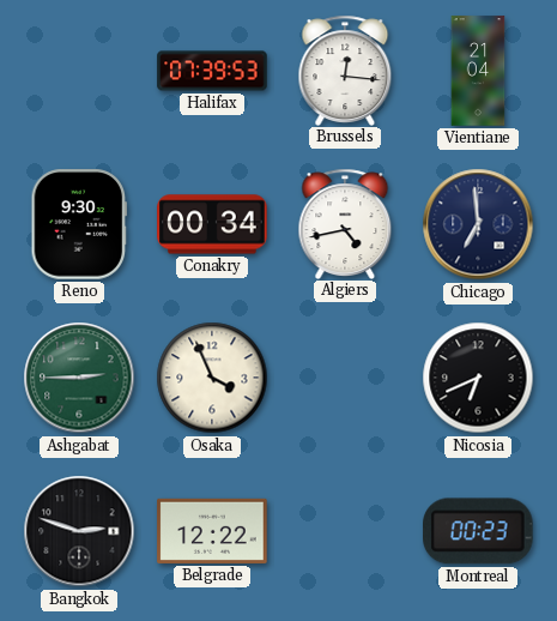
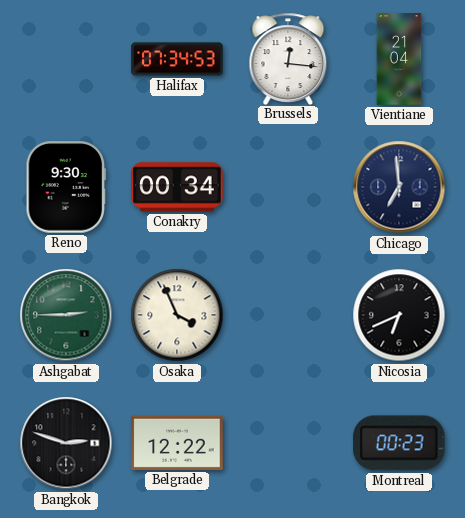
Halifax: 07:39 -> 07:34 (177, 59)
Algiers: 4:43 -> none (345, 223)
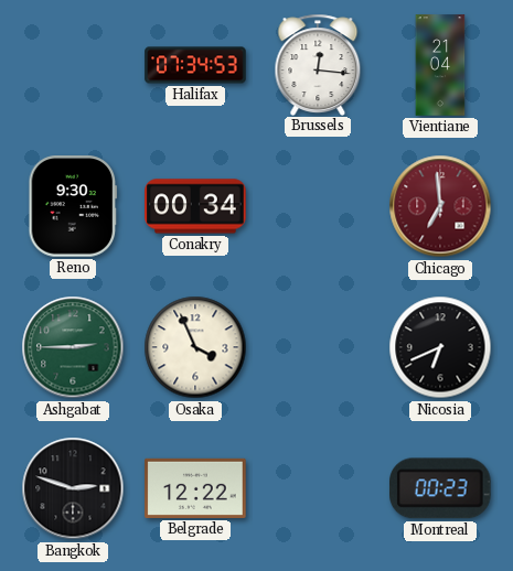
Chicago dial: navy -> burgundy (440, 206)
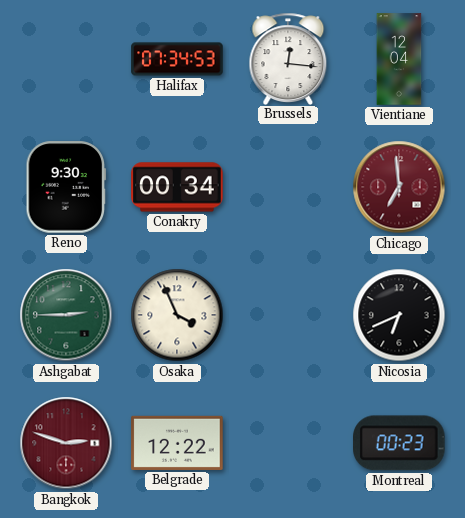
Vientiane: 21:04 -> 12:04 (399, 59)
Bangkok dial: black -> burgundy (66, 443)
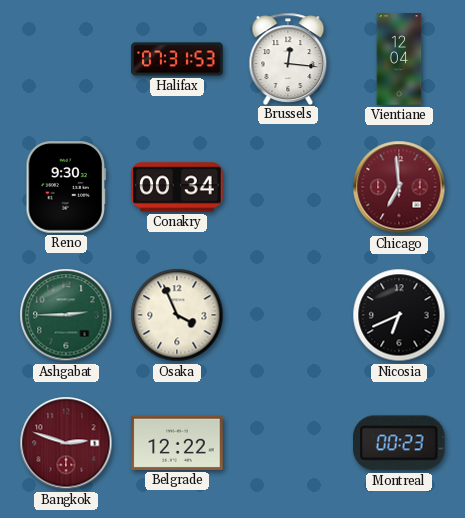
Halifax: 07:34 -> 07:31 (177, 59)
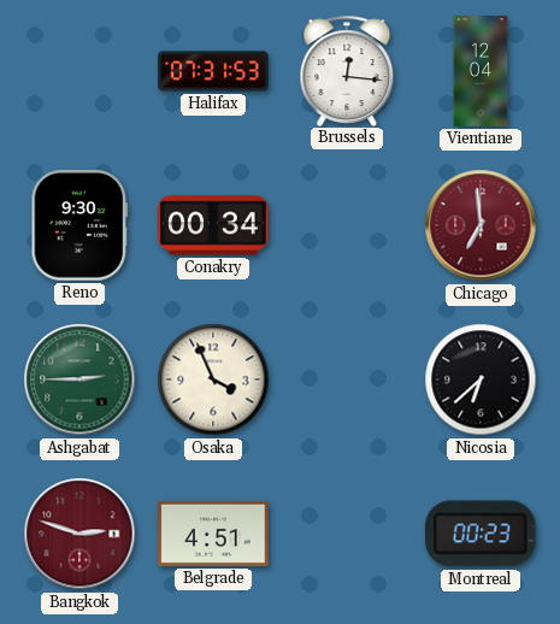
Nicosia: 6:41 -> 6:38 (481, 379)
Belgrade: 12:22 -> 4:51 (213, 534)
